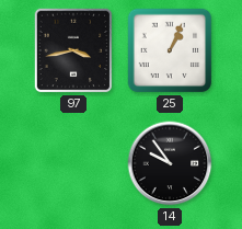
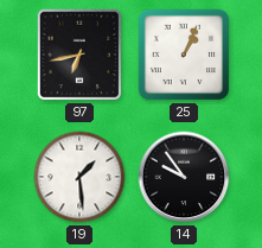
97: 3:43 -> 6:43 (79, 55)
19: none -> 1:29 (79, 177)
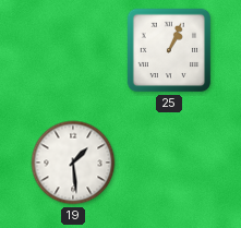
97: 6:43 -> none (79, 55)
14: 9:54 -> none (184, 177)
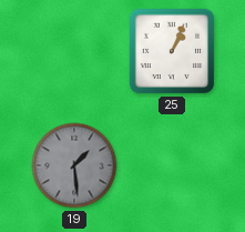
19 dial: white -> grey (74, 165)
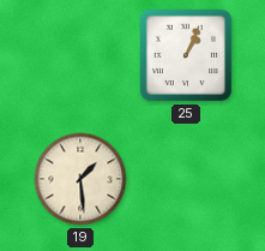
19 dial: grey -> cream (80, 179)
